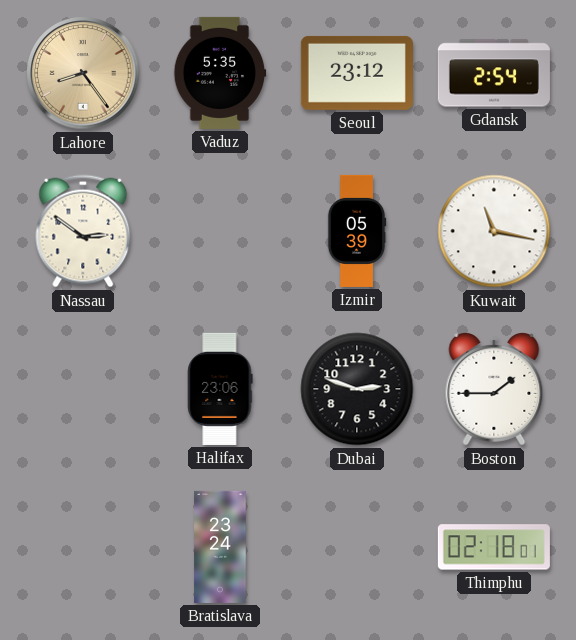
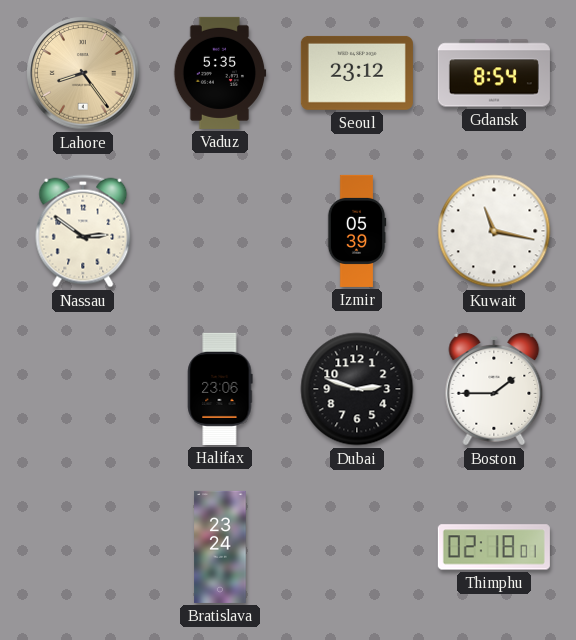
Gdansk: 2:54 -> 8:54 (494, 73)
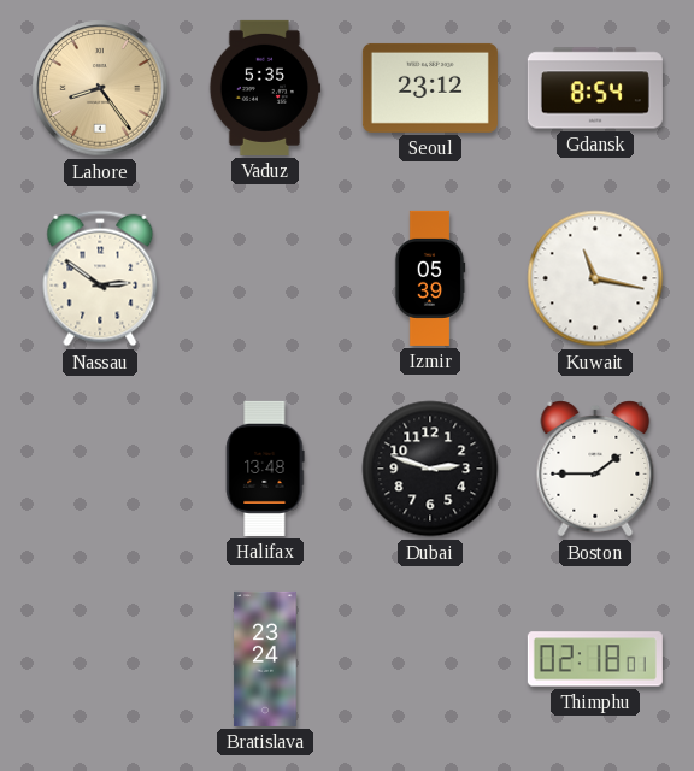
Halifax: 23:06 -> 13:48 (265, 469)
